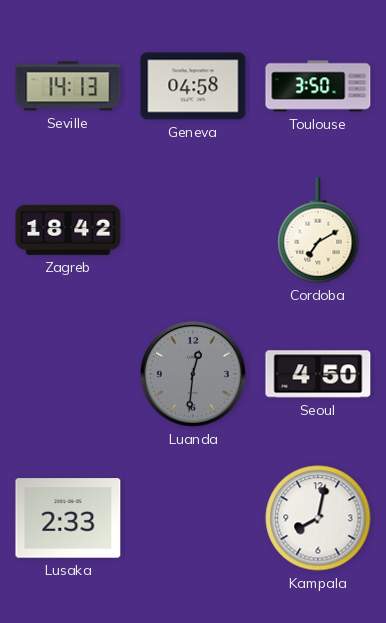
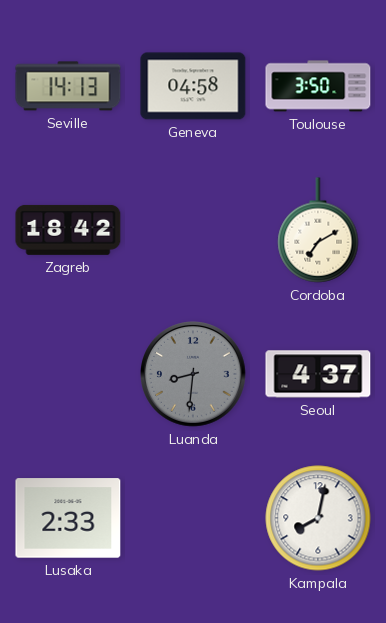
Luanda: 12:31 -> 8:31 (194, 375)
Seoul: 4:50 -> 4:37 (318, 374)
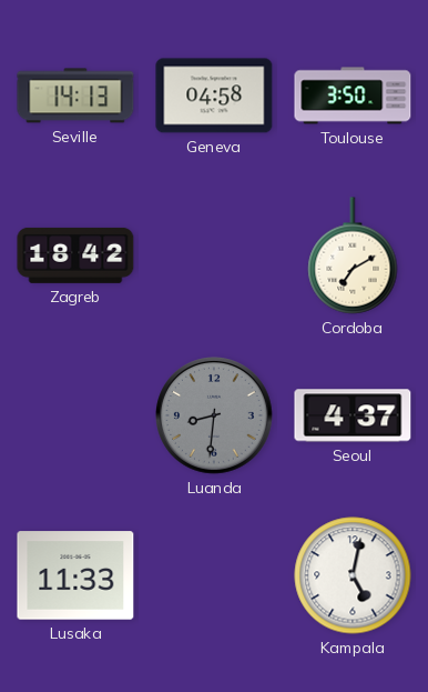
Lusaka: 2:33 -> 11:33 (75, 575)
Kampala: 8:02 -> 5:02 (353, 575)
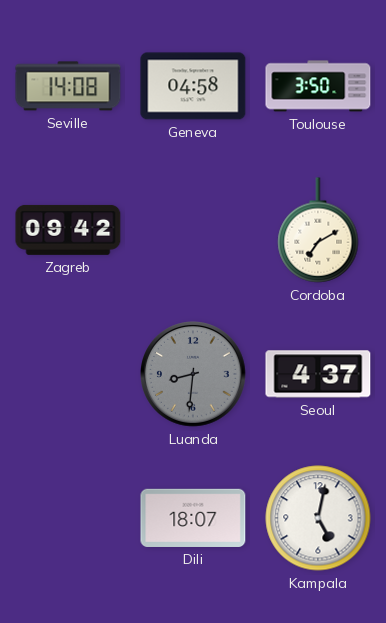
Seville: 14:13 -> 14:08 (68, 86)
Zagreb: 18:42 -> 09:42 (68, 230)
Lusaka: 11:33 -> none (75, 575)
Dili: none -> 18:07 (193, 518)
